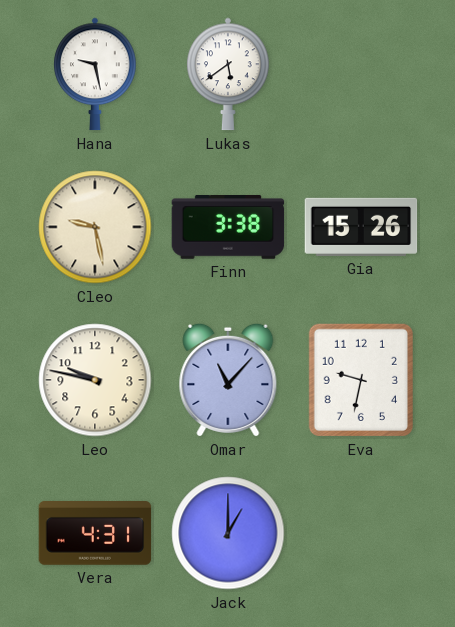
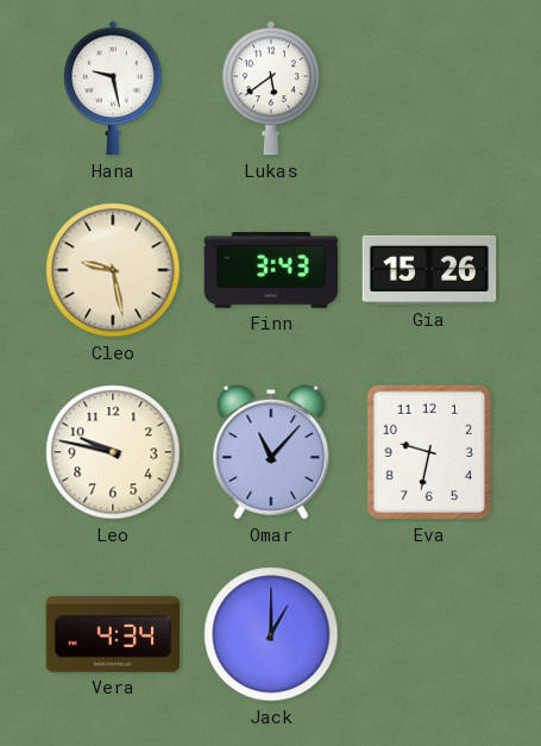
Finn: 3:38 -> 3:43 (271, 271)
Vera: 4:31 -> 4:34 (113, 635)
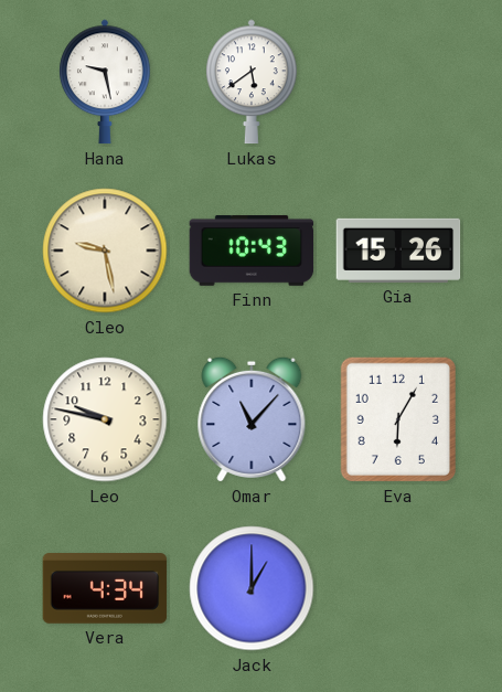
Finn: 3:43 -> 10:43 (252, 252)
Eva: 9:32 -> 6:05 (398, 419)
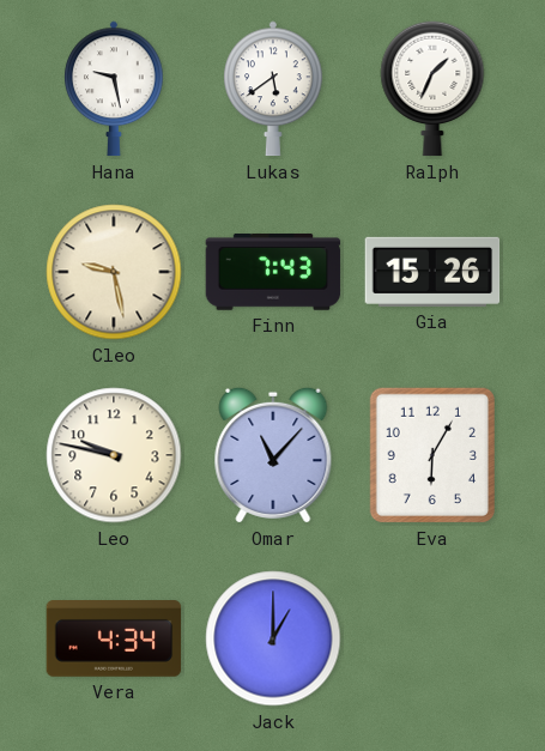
Ralph: none -> 1:34 (432, 89)
Finn: 10:43 -> 7:43 (273, 273)
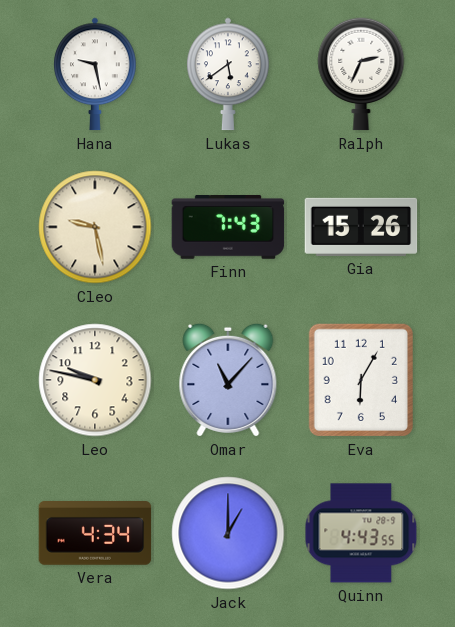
Ralph: 1:34 -> 2:34 (361, 74)
Quinn: none -> 4:43 (361, 533)
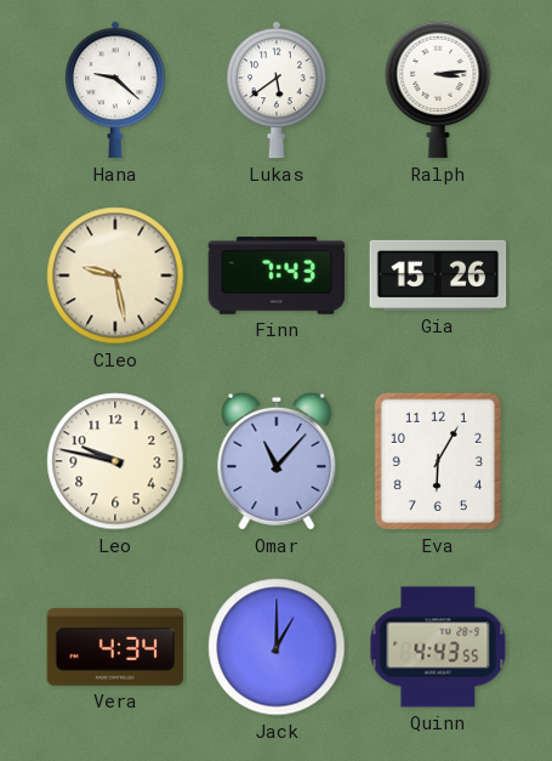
Hana: 9:28 -> 9:22 (116, 90)
Ralph: 2:34 -> 3:14 (438, 90)
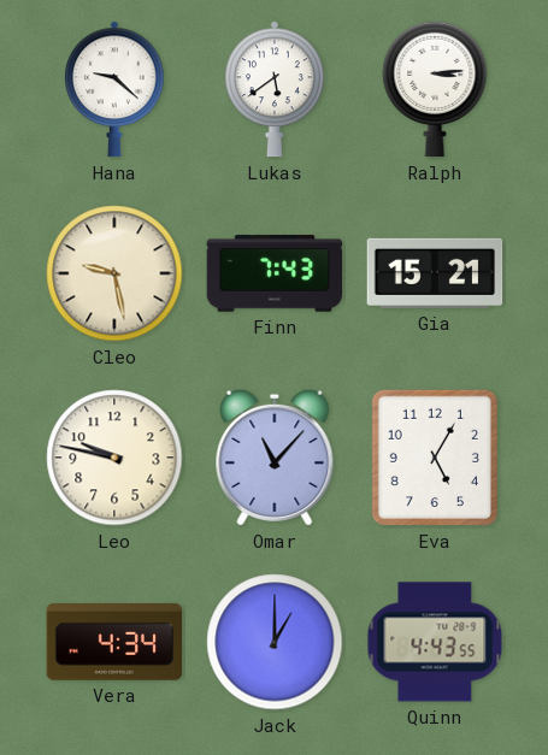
Gia: 15:26 -> 15:21 (435, 273)
Eva: 6:05 -> 5:05 (435, 458)
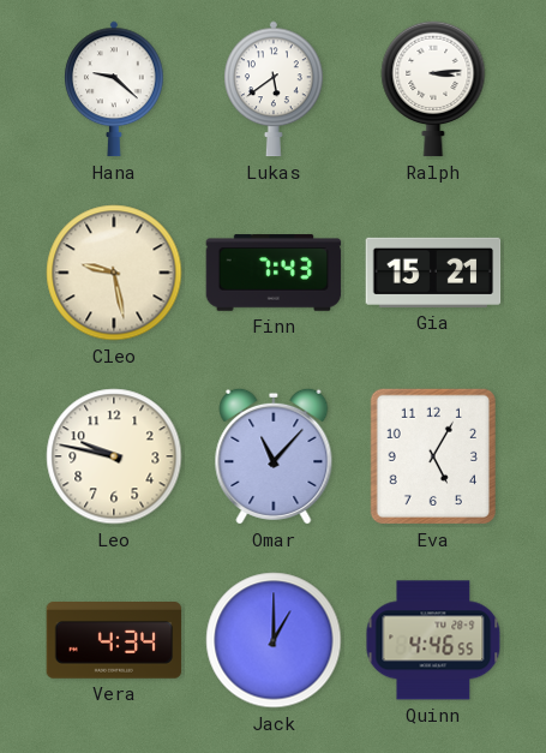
Quinn: 4:43 -> 4:46 (433, 640)
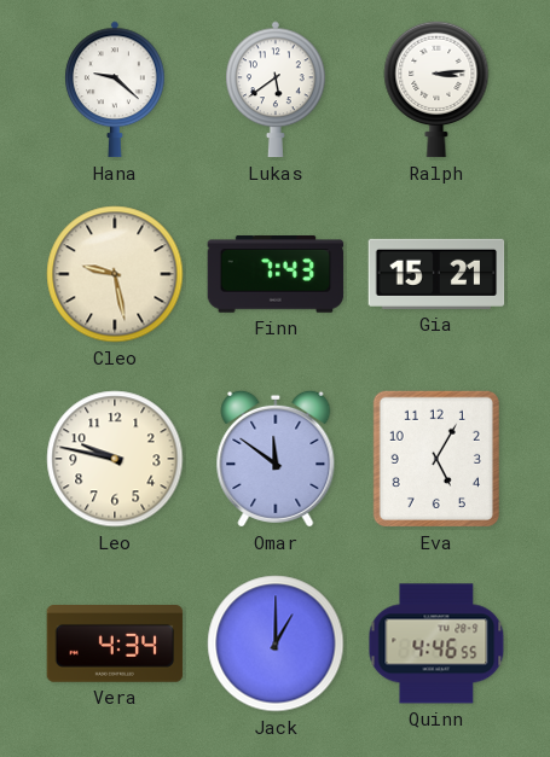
Omar: 11:07 -> 11:51 (276, 459)
